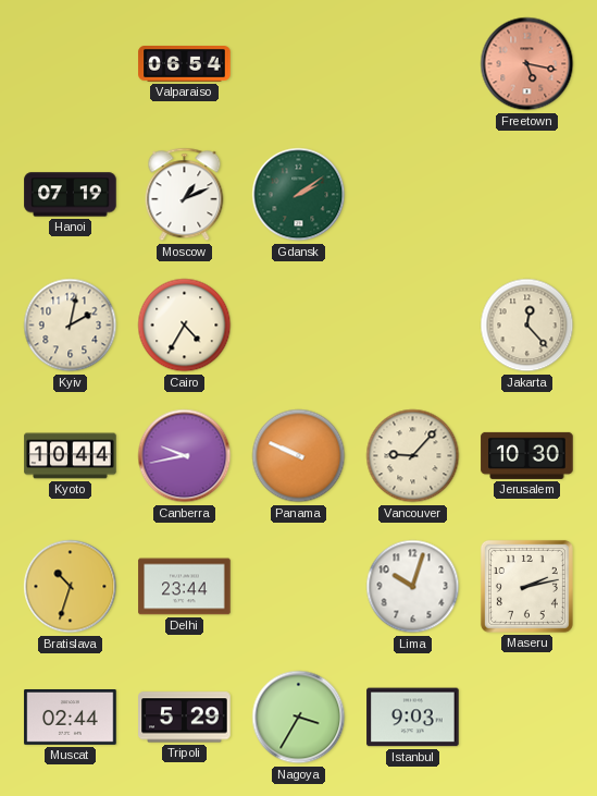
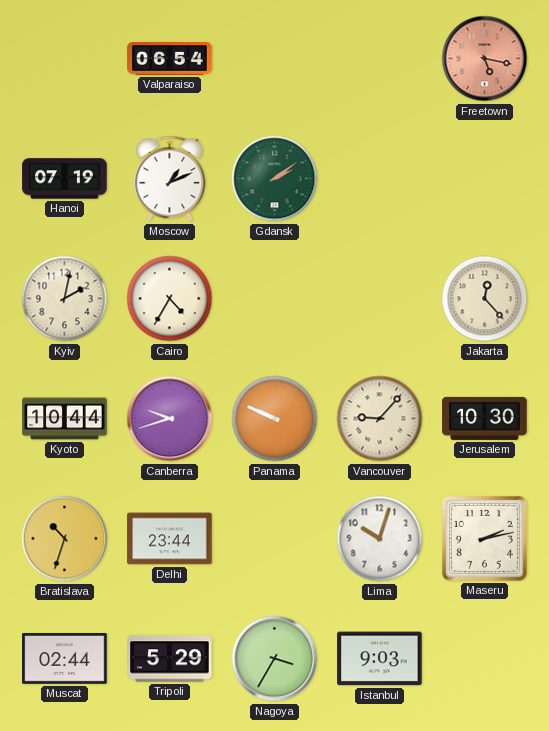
Canberra: 9:43 -> 9:42 (170, 419)
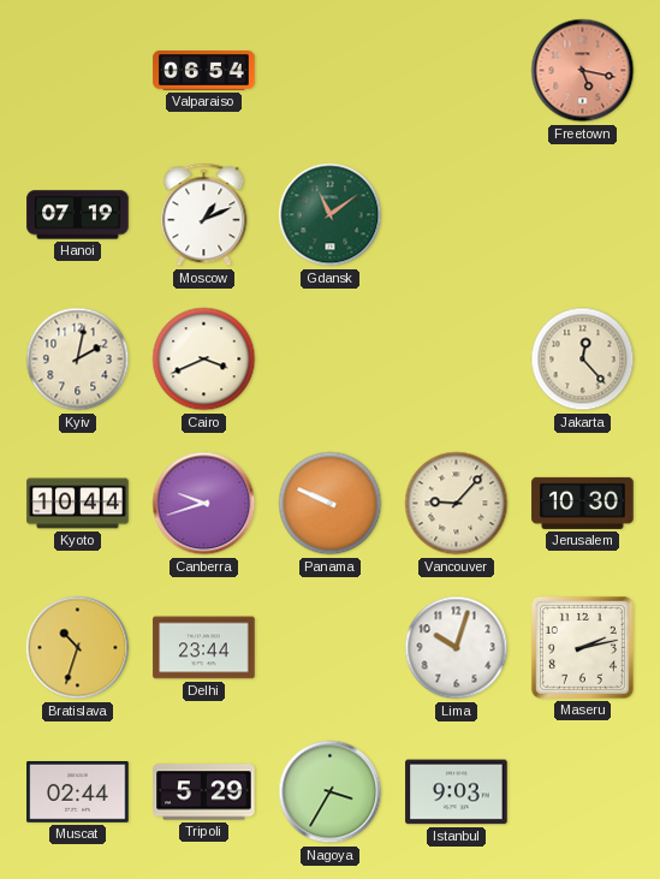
Gdansk: 2:09 -> 11:09 (331, 215)
Cairo: 4:35 -> 3:41 (204, 360)
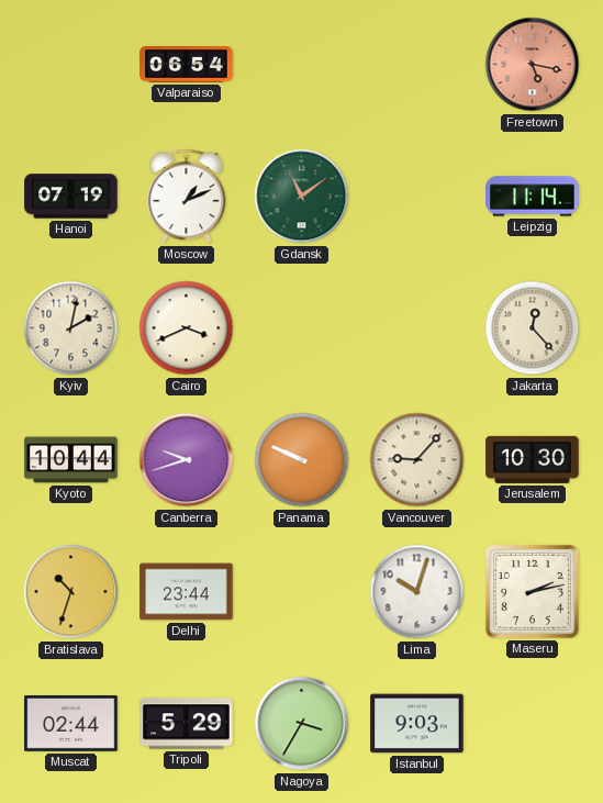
Leipzig: none -> 11:14 (533, 197)
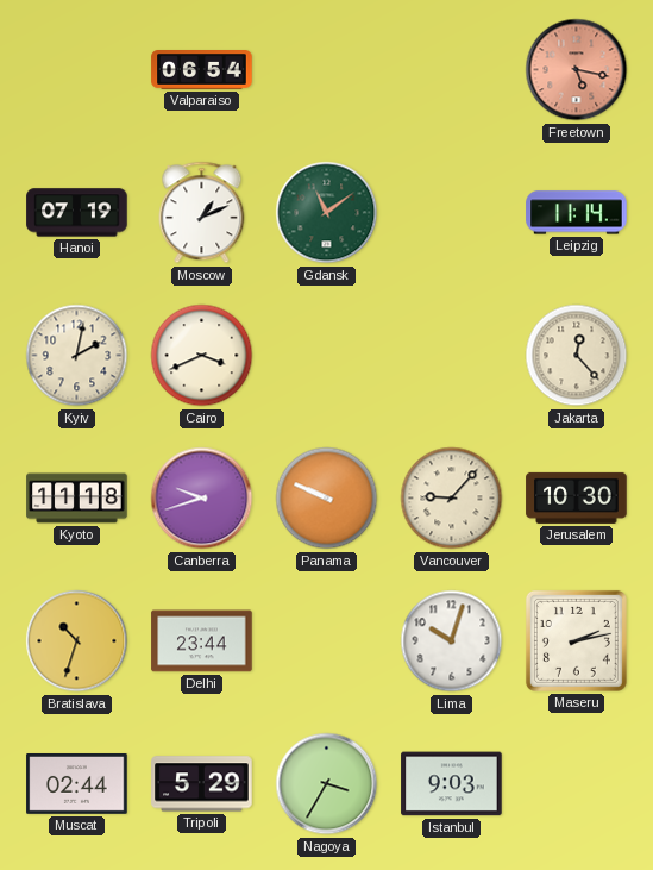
Kyoto: 10:44 -> 11:18 (77, 499)
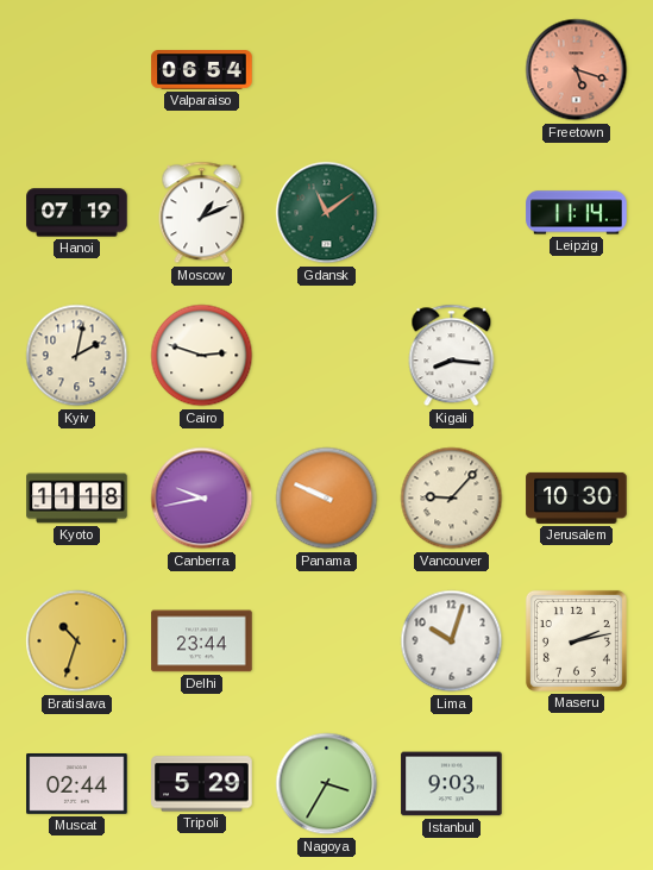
Freetown: 5:17 -> 5:18 (577, 70)
Cairo: 3:41 -> 2:48 (202, 356)
Kigali: none -> 8:16 (452, 356)
Jakarta: 12:23 -> none (577, 356)
Canberra: 9:42 -> 9:43 (202, 499)
